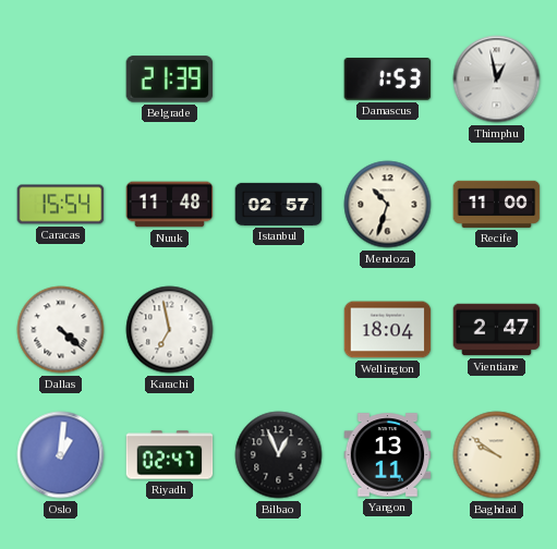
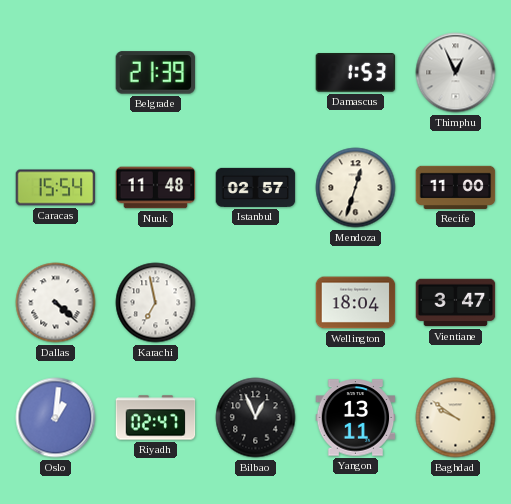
Thimphu: 12:58 -> 12:56 (456, 73)
Mendoza: 10:33 -> 12:33 (356, 188)
Vientiane: 2:47 -> 3:47 (456, 303)
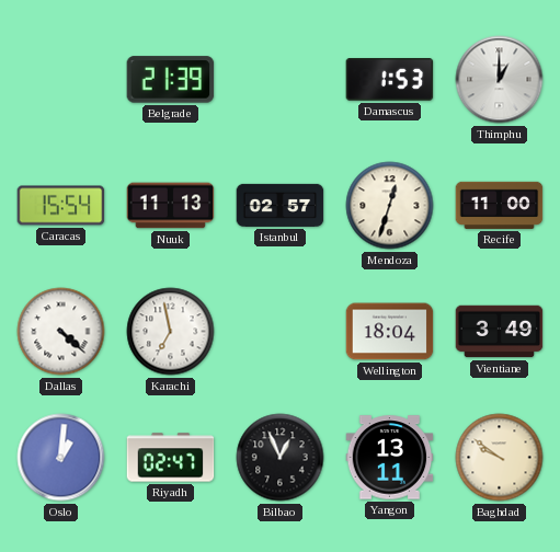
Thimphu: 12:56 -> 1:00 (500, 80)
Nuuk: 11:48 -> 11:13 (171, 206)
Vientiane: 3:47 -> 3:49 (500, 332)
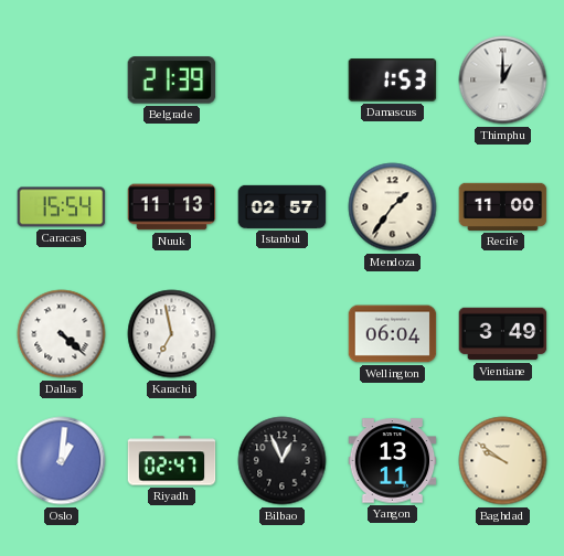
Mendoza: 12:33 -> 1:36 (393, 207)
Wellington: 18:04 -> 06:04 (393, 334)
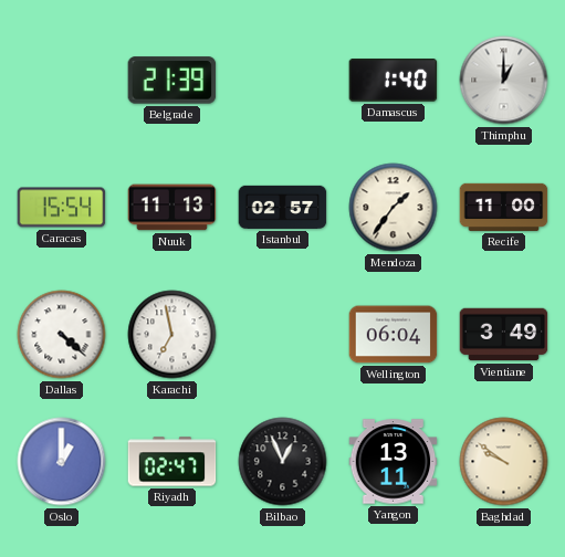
Damascus: 1:53 -> 1:40 (394, 81)
Oslo: 1:01 -> 1:00 (62, 462)
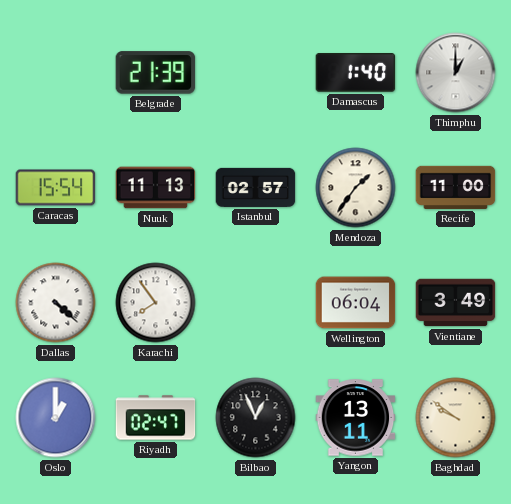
Karachi: 6:58 -> 7:54 (156, 303)
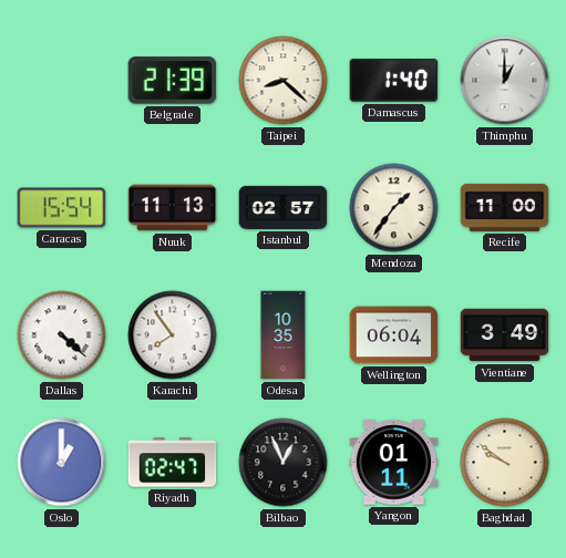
Taipei: none -> 8:22 (284, 81)
Odesa: none -> 10:35 (284, 335)
Yangon: 13:11 -> 01:11 (394, 463)
